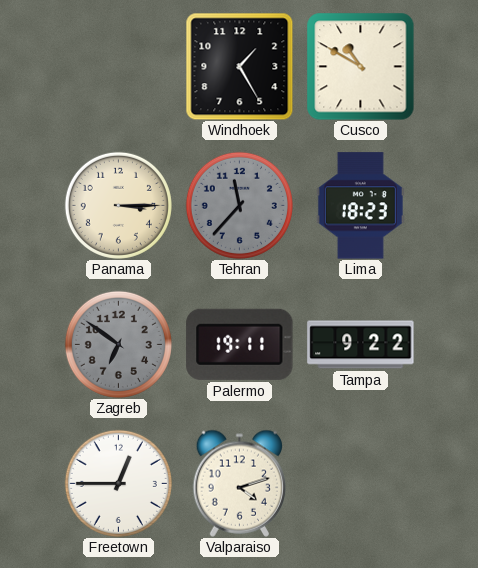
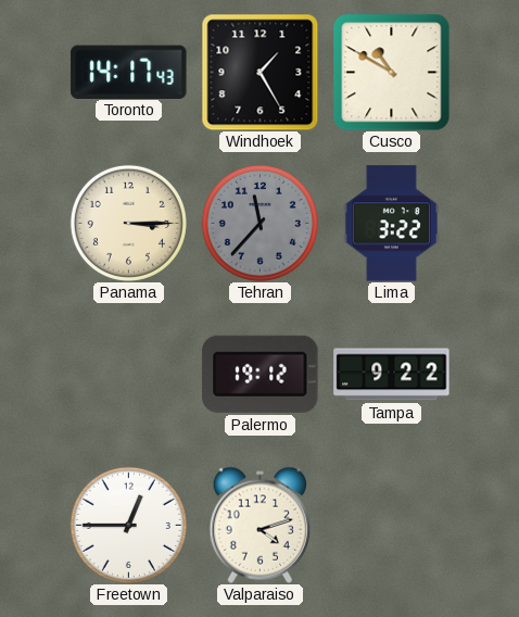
Toronto: none -> 14:17 (129, 72)
Lima: 18:23 -> 3:22 (391, 224)
Zagreb: 6:51 -> none (118, 344)
Palermo: 19:11 -> 19:12 (261, 374)
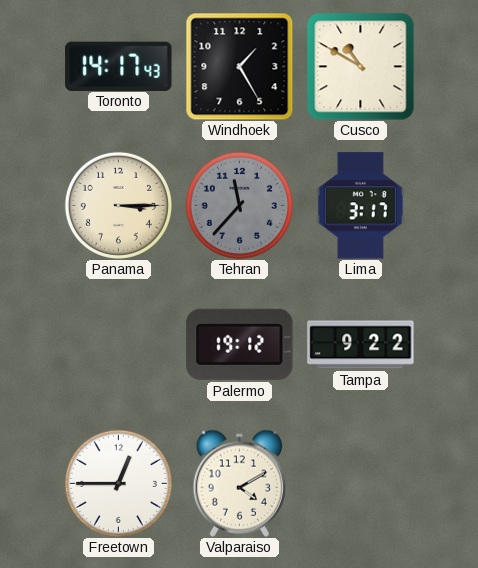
Lima: 3:22 -> 3:17 (360, 206)
Valparaiso: 4:12 -> 4:10 (239, 483)
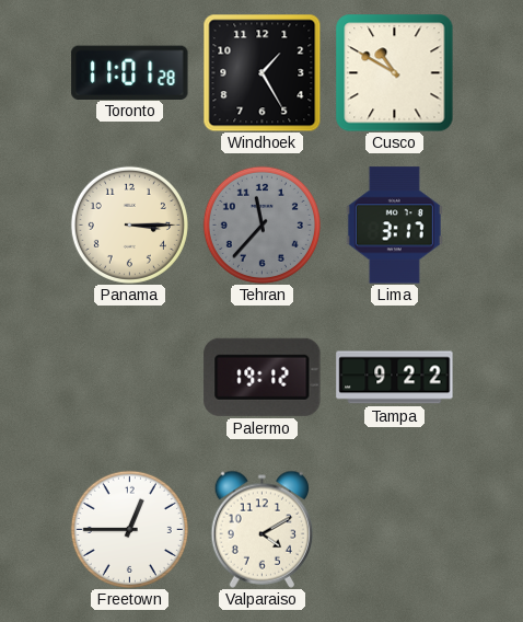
Toronto: 14:17 -> 11:01 (130, 72)
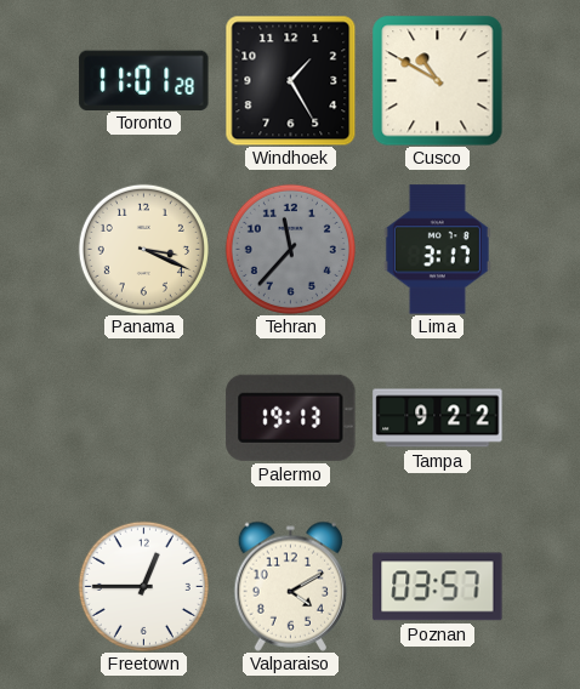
Panama: 3:15 -> 3:19 (143, 249)
Palermo: 19:12 -> 19:13 (291, 417)
Poznan: none -> 03:57 (438, 587)
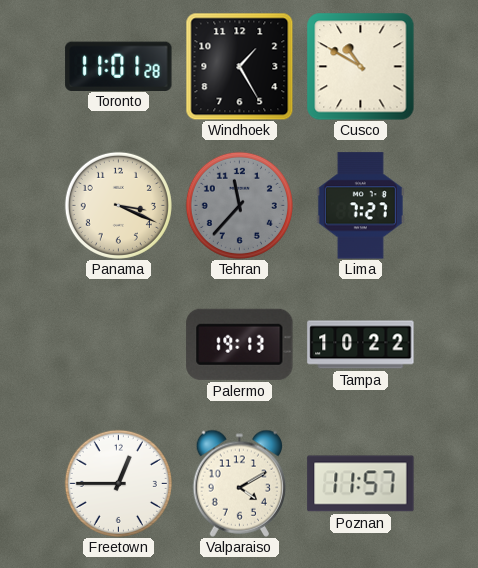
Lima: 3:17 -> 7:27 (360, 206)
Tampa: 9:22 -> 10:22 (361, 345)
Poznan: 03:57 -> 11:57 (361, 484)
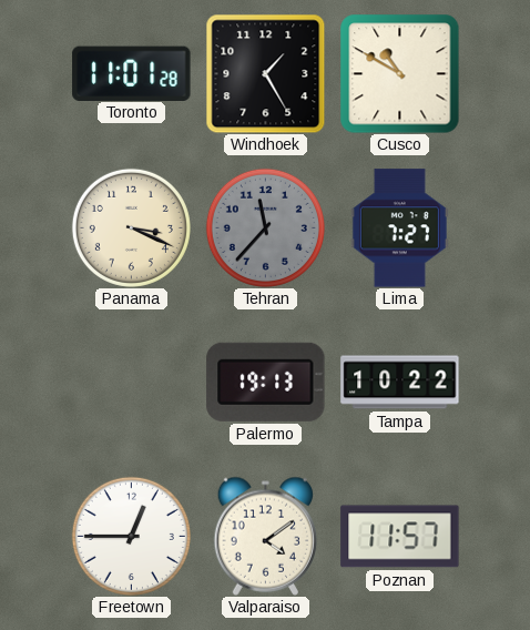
Valparaiso: 4:10 -> 4:09 (265, 536)
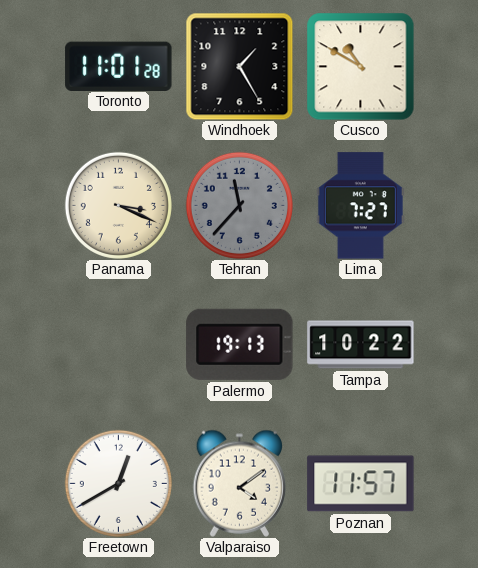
Freetown: 12:45 -> 12:40 (118, 483)
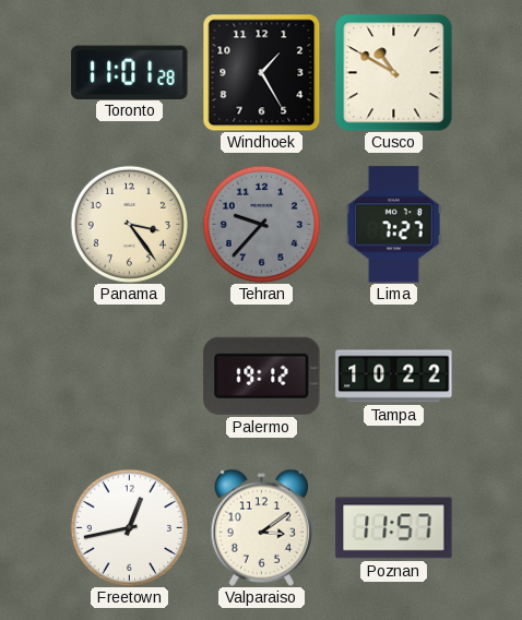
Panama: 3:19 -> 3:24 (129, 224)
Tehran: 11:37 -> 9:37 (261, 224)
Palermo: 19:13 -> 19:12 (262, 375)
Freetown: 12:40 -> 12:43 (129, 527)
Valparaiso: 4:09 -> 3:09 (261, 527)
